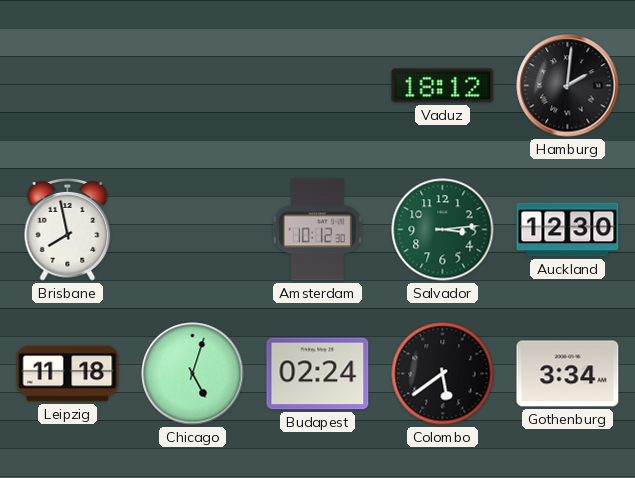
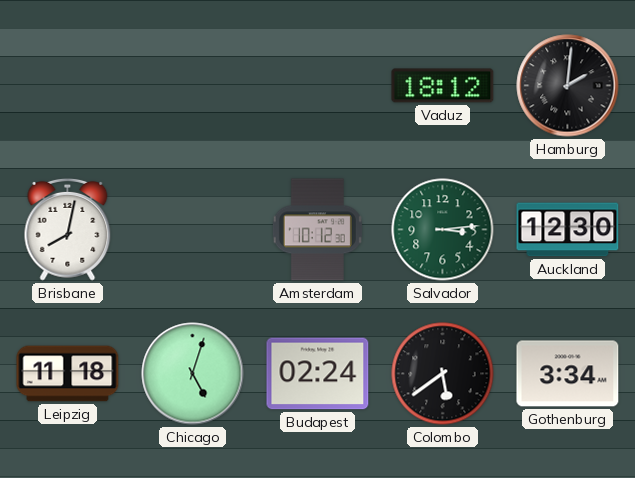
Brisbane: 7:58 -> 8:02 (68, 229)
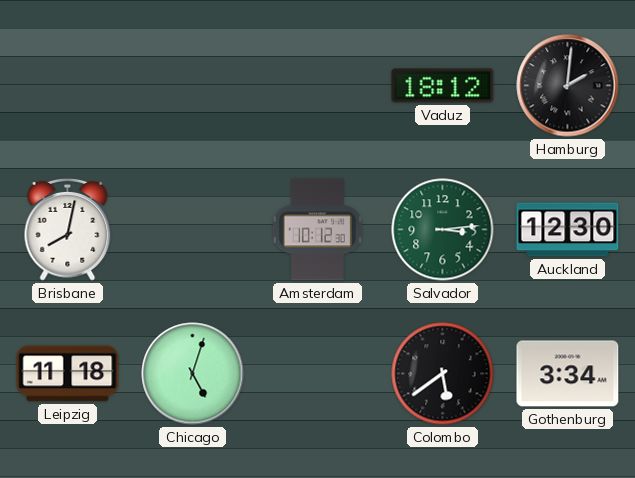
Budapest: 02:24 -> none (318, 374)
